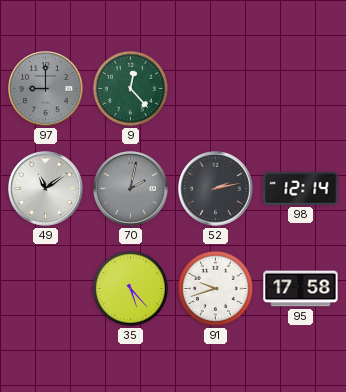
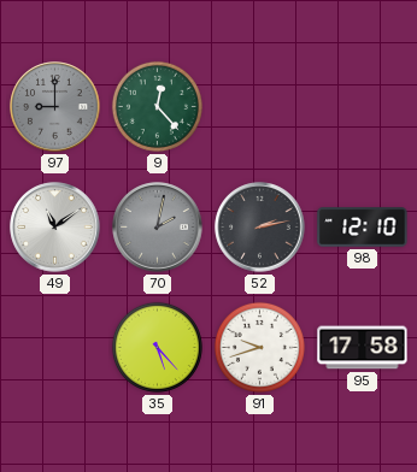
98: 12:14 -> 12:10 (363, 228)
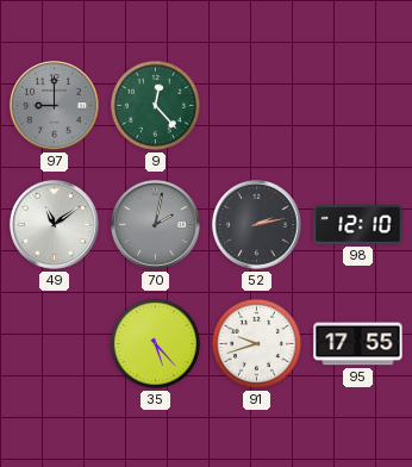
95: 17:58 -> 17:55 (358, 344)
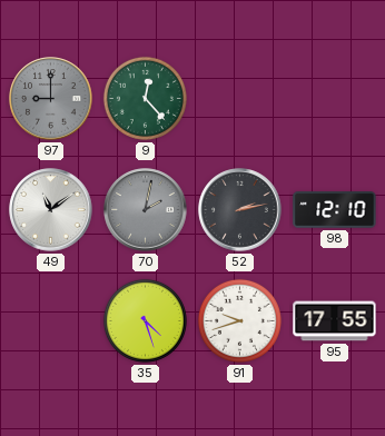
35: 5:23 -> 4:27 (145, 320)
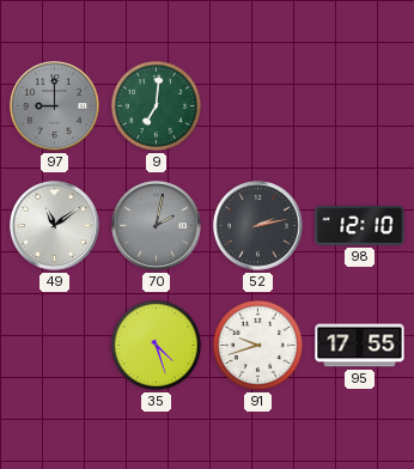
9: 12:23 -> 7:01 (156, 105)
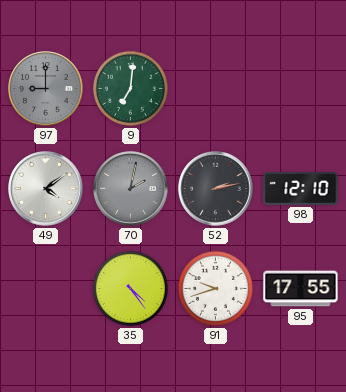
49: 11:09 -> 4:09 (46, 189)
35: 4:27 -> 4:24 (130, 288)
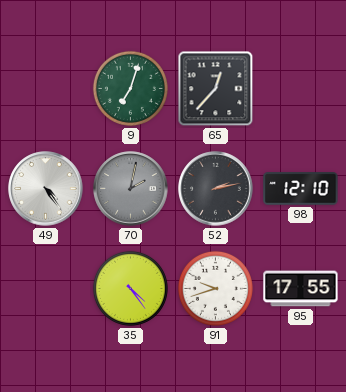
97: 9:00 -> none (46, 89)
9: 7:01 -> 7:03 (130, 88)
65: none -> 12:37 (216, 89)
49: 4:09 -> 4:24 (46, 189)
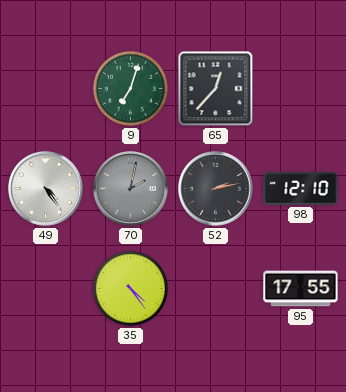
91: 9:42 -> none (215, 288)
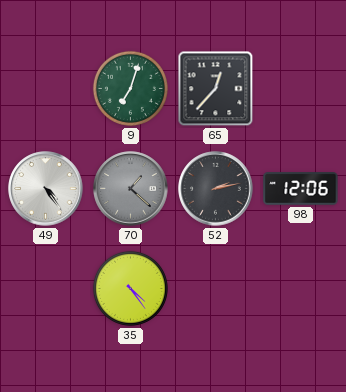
70: 2:02 -> 1:22 (131, 189)
98: 12:10 -> 12:06 (301, 189)
95: 17:55 -> none (301, 289)
